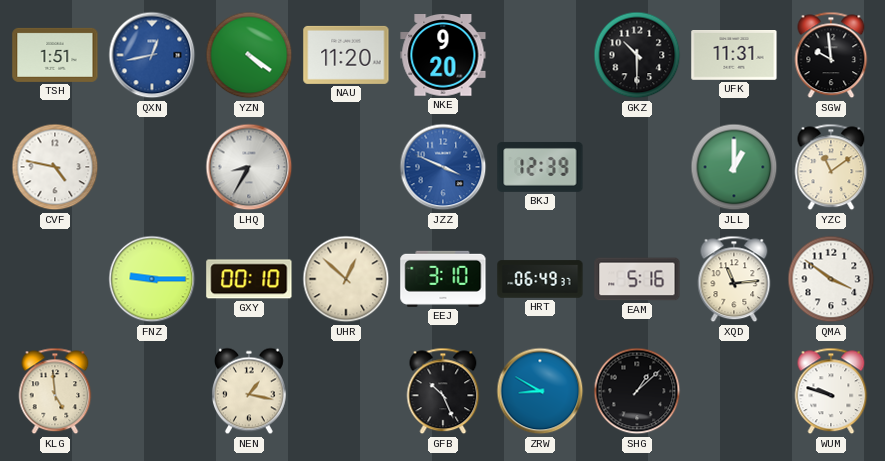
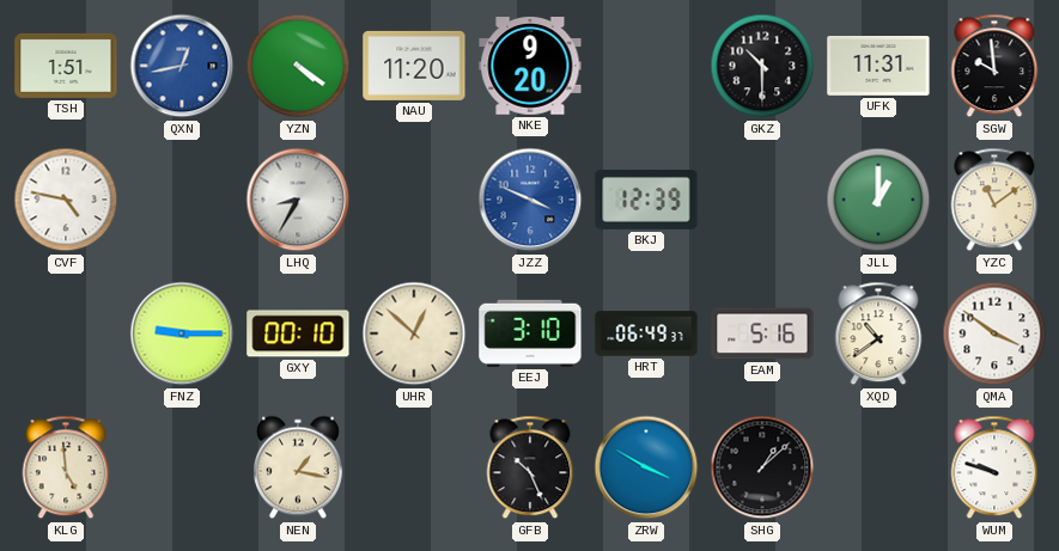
XQD: 11:14 -> 10:39 (878, 333)
ZRW: 8:50 -> 3:50 (646, 467)
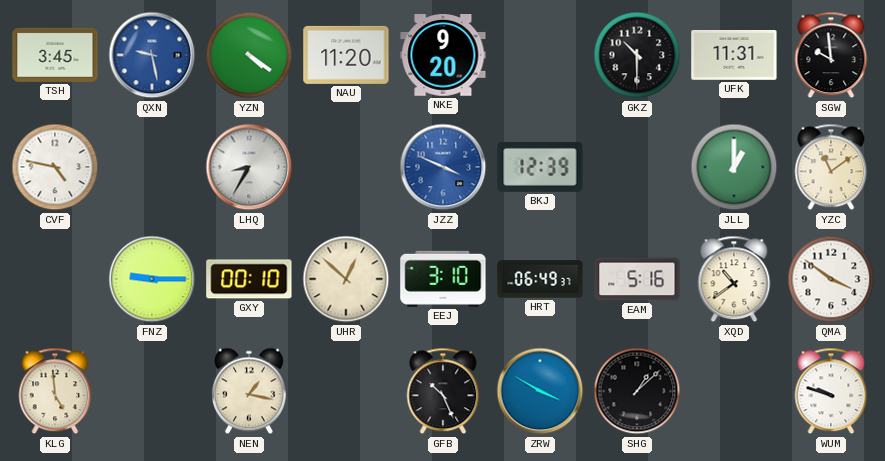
TSH: 1:51 -> 3:45 (55, 55)
QXN: 12:43 -> 9:28 (152, 55)
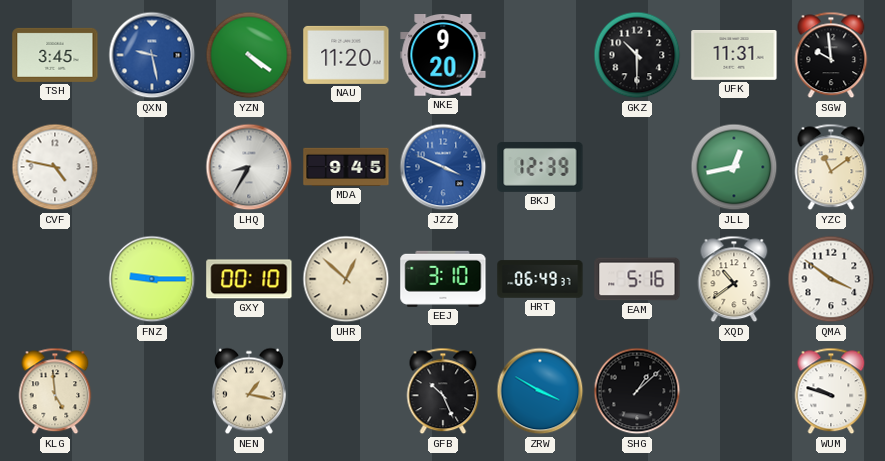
MDA: none -> 9:45 (346, 167)
JLL: 1:00 -> 12:43 (734, 167)
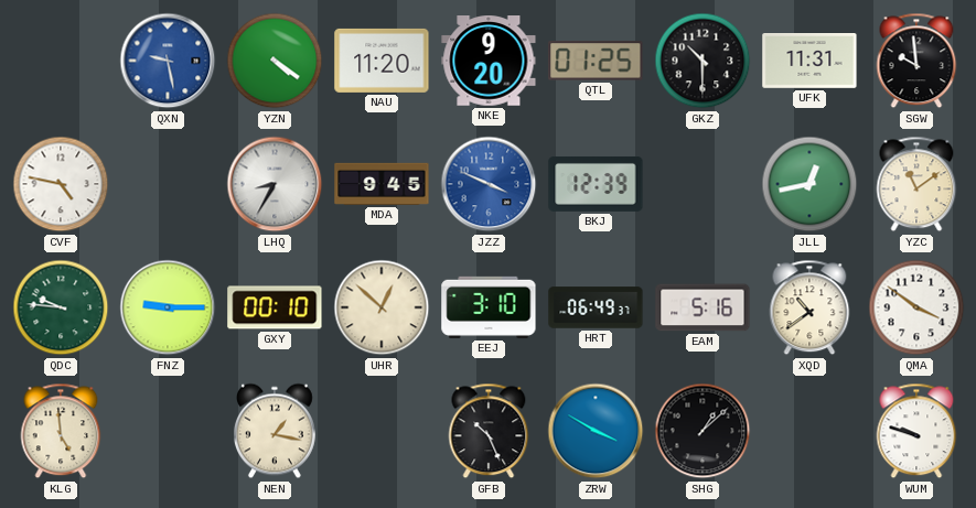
TSH: 3:45 -> none (55, 55)
QTL: none -> 01:25 (596, 61)
QDC: none -> 9:46 (61, 307)
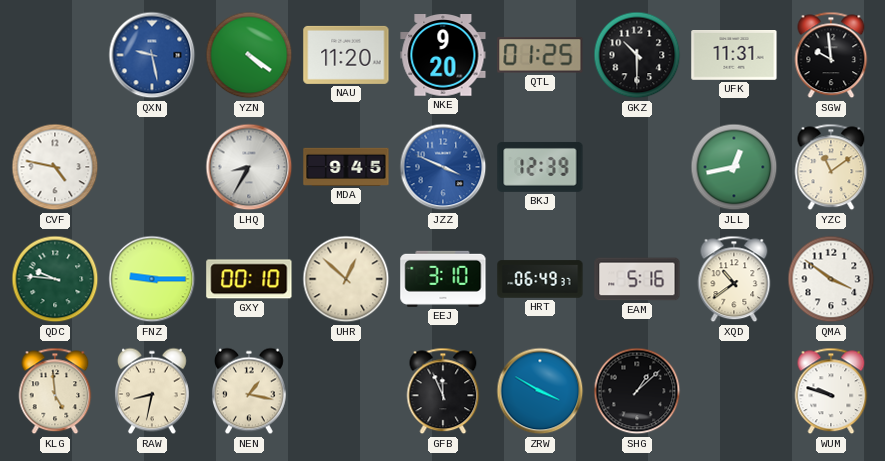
RAW: none -> 8:32 (152, 391)
GFB: 10:26 -> 11:56 (443, 391)
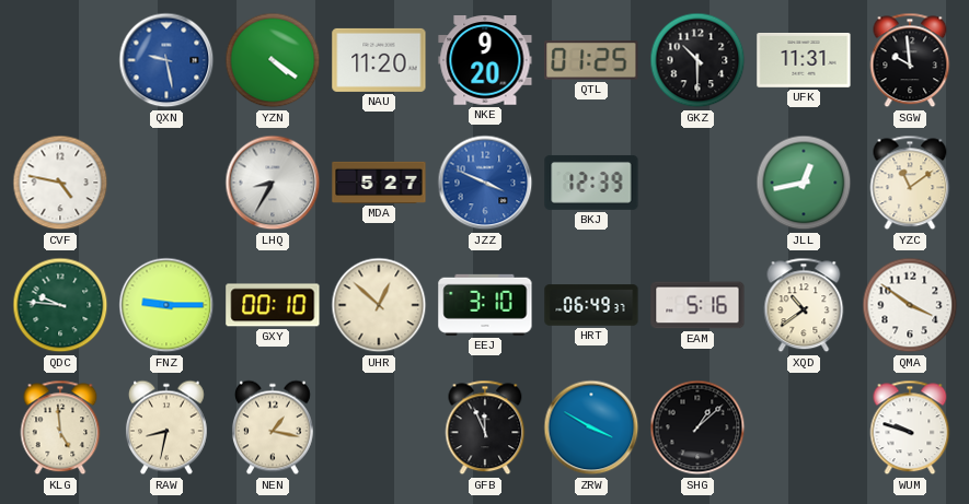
MDA: 9:45 -> 5:27 (379, 183)
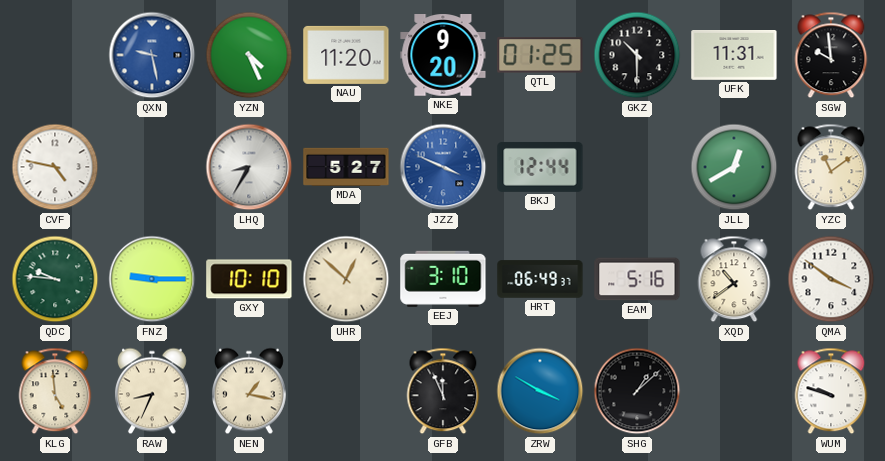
YZN: 4:21 -> 4:26 (249, 55)
BKJ: 12:39 -> 12:44 (540, 167)
JLL: 12:43 -> 12:40 (734, 167)
GXY: 00:10 -> 10:10 (249, 279)
RAW: 8:32 -> 8:34 (152, 391)
